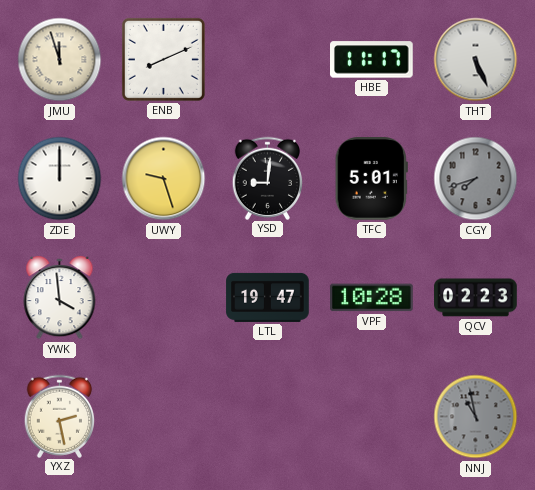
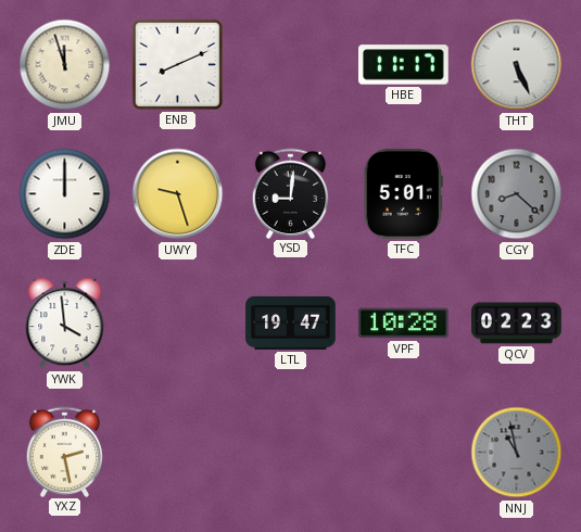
CGY: 7:42 -> 8:22 (517, 194)
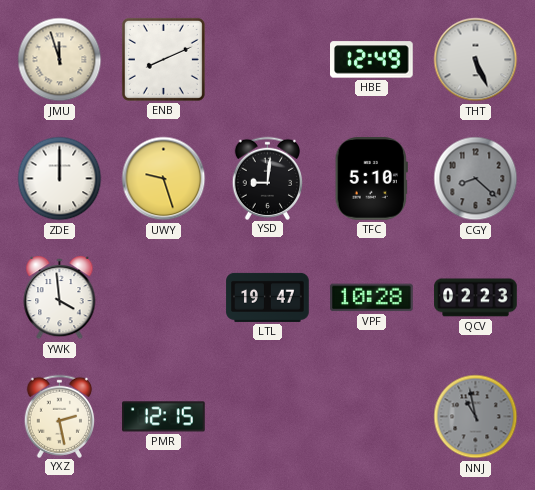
HBE: 11:17 -> 12:49 (372, 60)
TFC: 5:01 -> 5:10 (371, 179)
PMR: none -> 12:15 (164, 417)
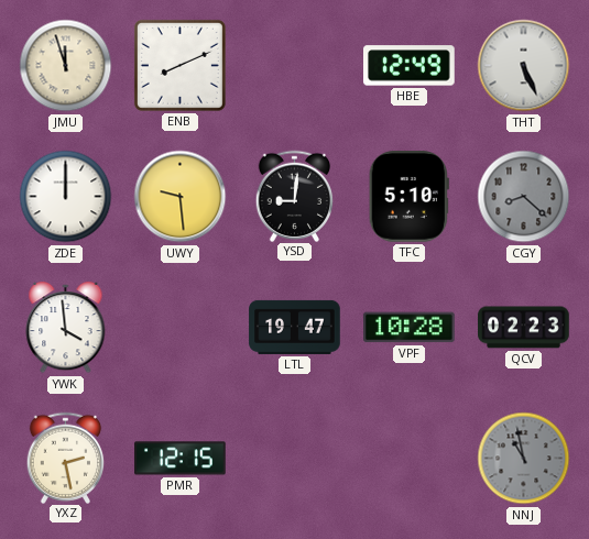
UWY: 9:27 -> 9:29 (181, 197)
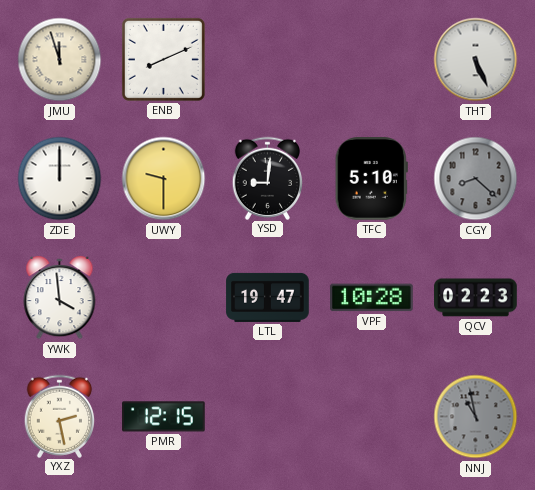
HBE: 12:49 -> none (410, 66)
UWY: 9:29 -> 9:30 (164, 179)
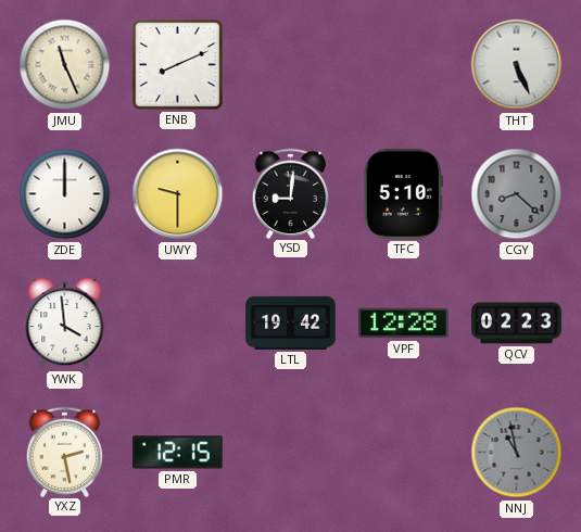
JMU: 11:57 -> 11:26 (65, 65)
LTL: 19:47 -> 19:42 (291, 322)
VPF: 10:28 -> 12:28 (404, 324)
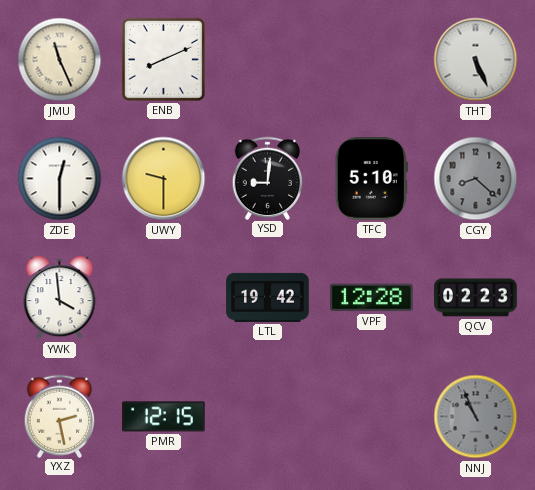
ZDE: 12:00 -> 12:30 (60, 179)
NNJ: 10:58 -> 10:56 (476, 417)
